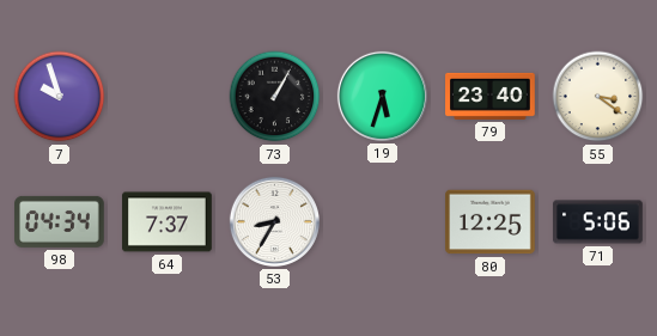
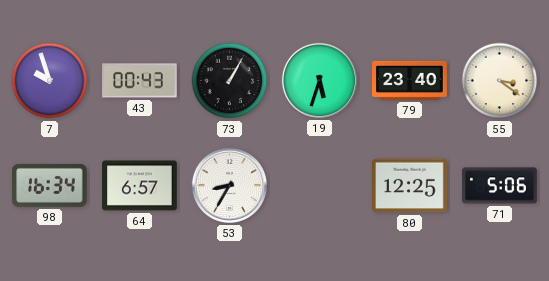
43: none -> 00:43 (140, 81)
98: 04:34 -> 16:34 (50, 185)
64: 7:37 -> 6:57 (140, 186)
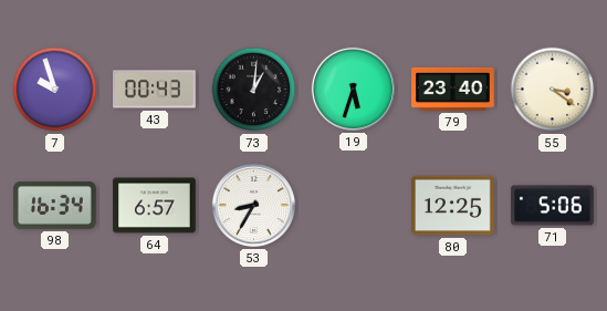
73: 1:05 -> 1:01 (254, 90)
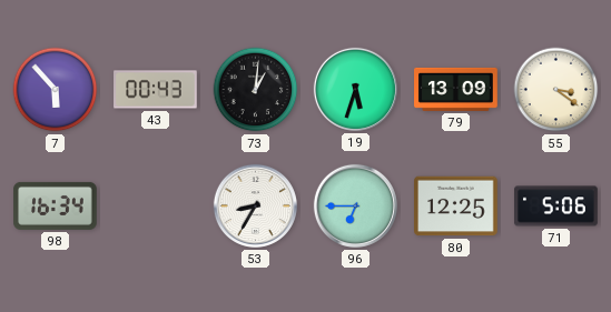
7: 9:57 -> 5:53 (56, 90)
79: 23:40 -> 13:09 (456, 89)
64: 6:57 -> none (155, 206)
96: none -> 6:45 (355, 205)
